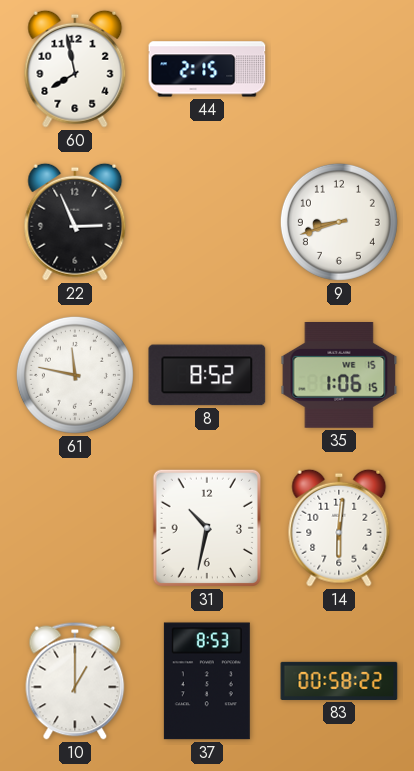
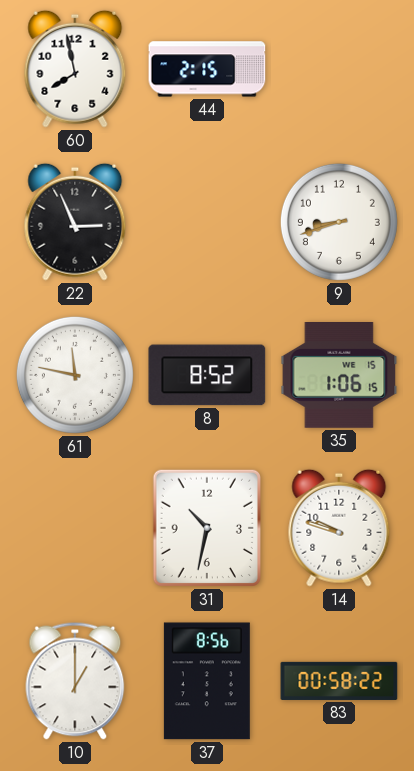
14: 6:01 -> 9:48 (339, 528)
37: 8:53 -> 8:56 (207, 681)
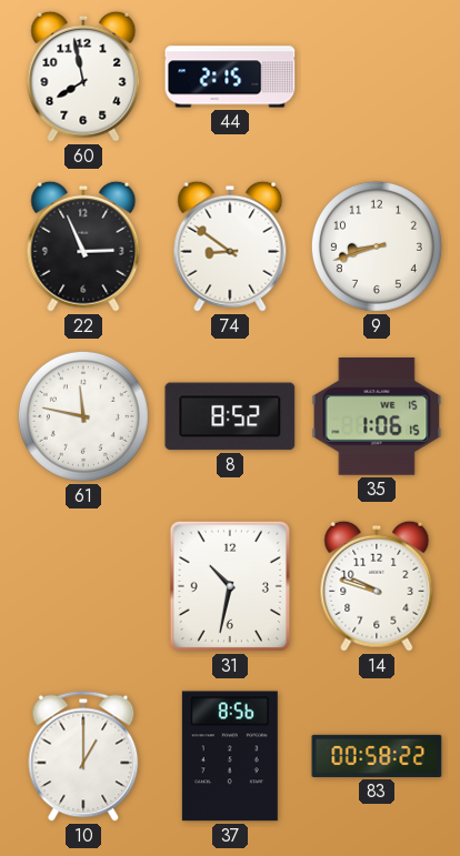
74: none -> 8:51 (230, 246)
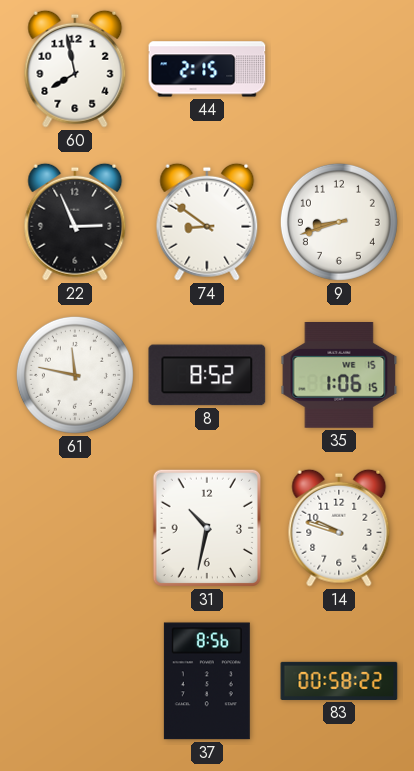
10: 1:00 -> none (83, 756)
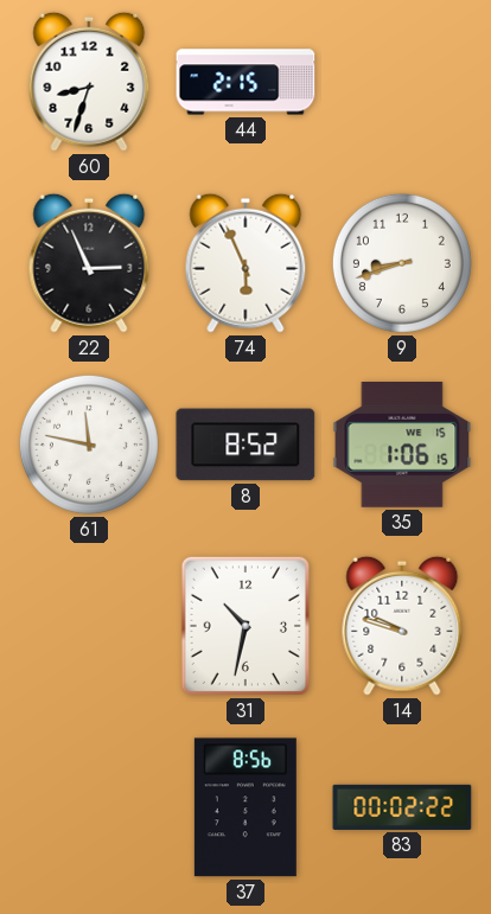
60: 7:58 -> 8:33 (89, 82)
74: 8:51 -> 5:56 (245, 263)
83: 00:58 -> 00:02 (402, 807)
